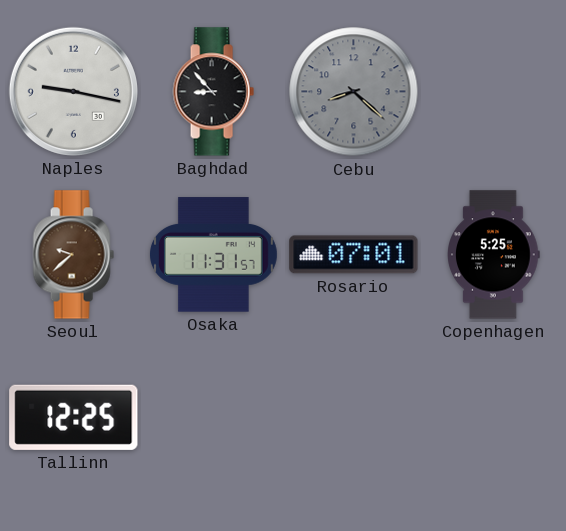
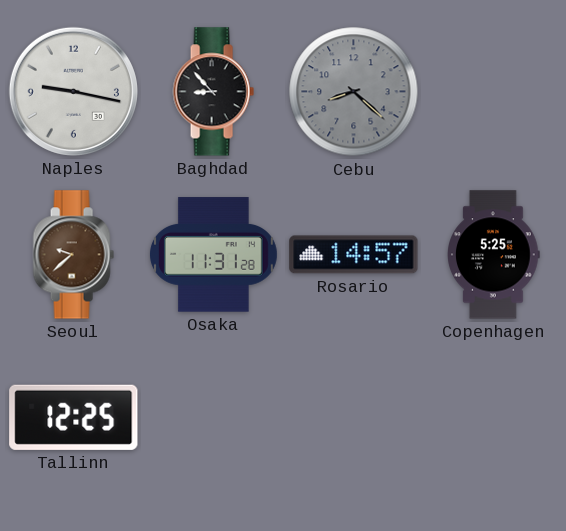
Osaka: 11:31:57 -> 11:31:28 (213, 255)
Rosario: 07:01 -> 14:57 (354, 255)
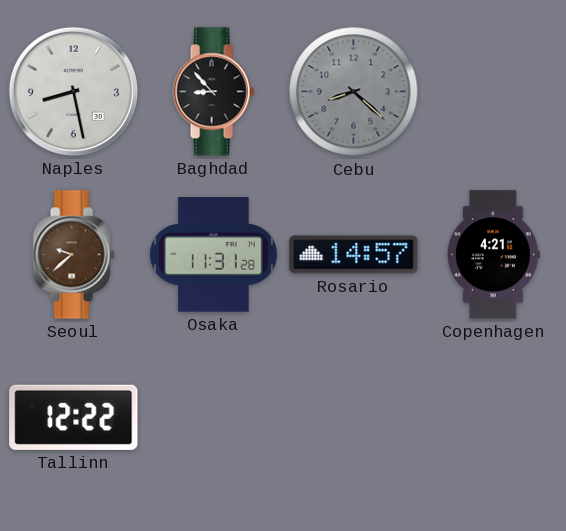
Naples: 9:17 -> 8:28 (73, 91)
Copenhagen: 5:25 -> 4:21 (494, 255)
Tallinn: 12:25 -> 12:22 (74, 417)
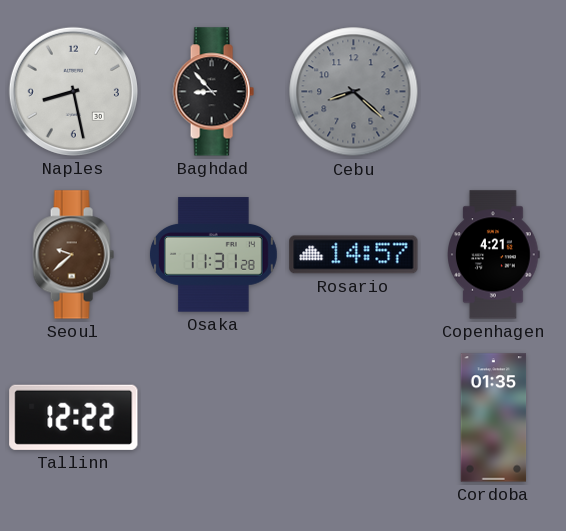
Cordoba: none -> 01:35 (494, 418)
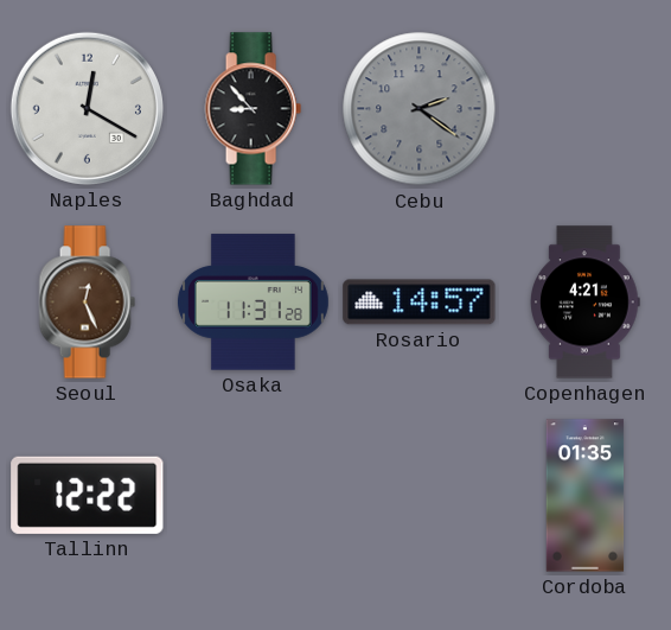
Naples: 8:28 -> 12:20 (87, 108)
Cebu: 8:22 -> 2:21 (420, 109)
Seoul: 9:38 -> 12:26 (87, 303)
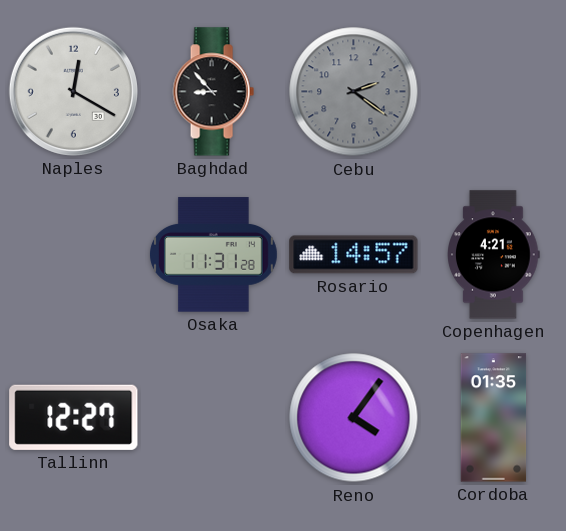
Seoul: 12:26 -> none (87, 303)
Tallinn: 12:22 -> 12:27 (74, 417)
Reno: none -> 4:06 (354, 418)
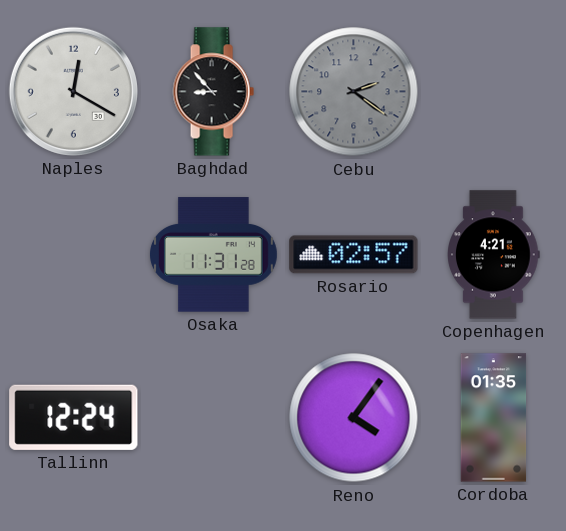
Rosario: 14:57 -> 02:57 (354, 255)
Tallinn: 12:27 -> 12:24 (74, 417)
